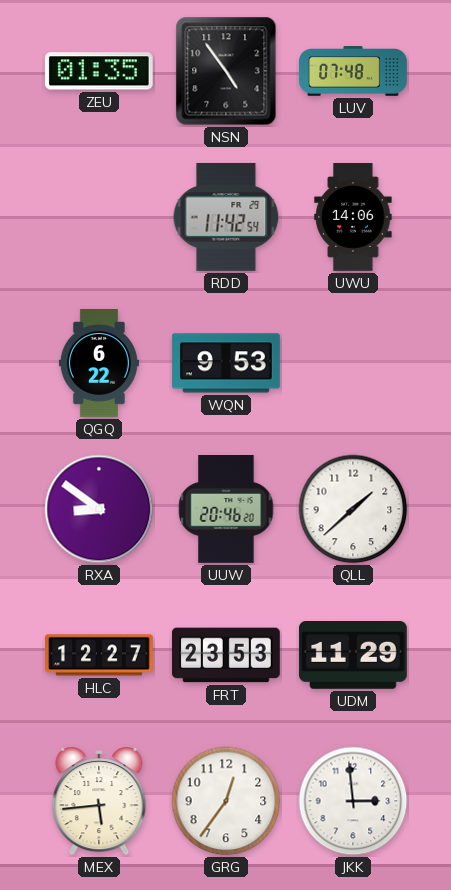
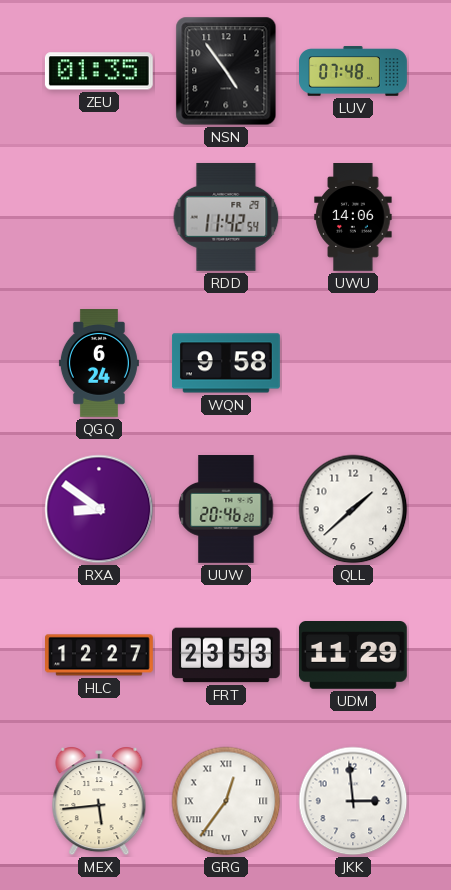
QGQ: 6:22 -> 6:24 (99, 364)
WQN: 9:53 -> 9:58 (227, 363)
GRG numerals: Arabic -> Roman (226, 801)
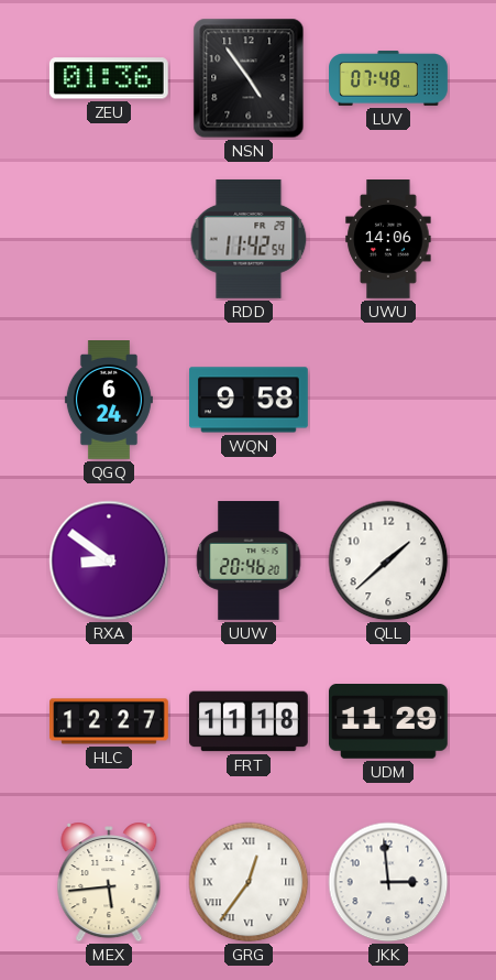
ZEU: 01:35 -> 01:36 (109, 78)
FRT: 23:53 -> 11:18 (249, 721)
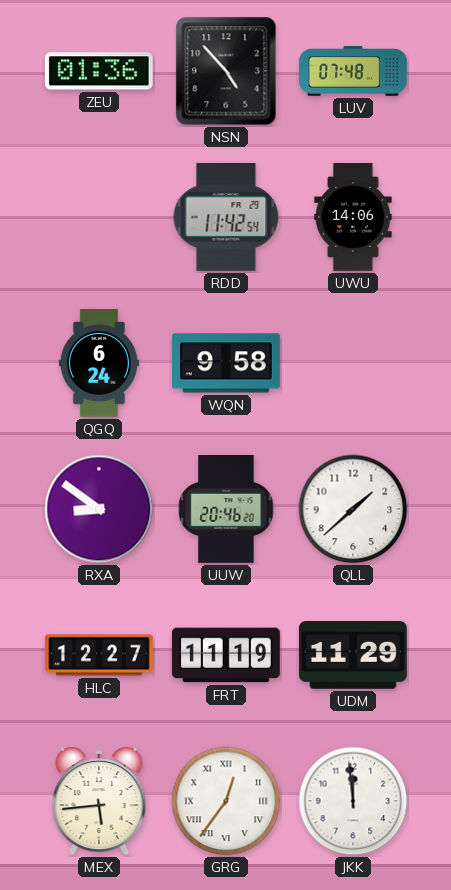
NSN: 4:54 -> 4:53 (226, 71)
FRT: 11:18 -> 11:19 (226, 655)
JKK: 2:59 -> 11:59 (353, 801)
